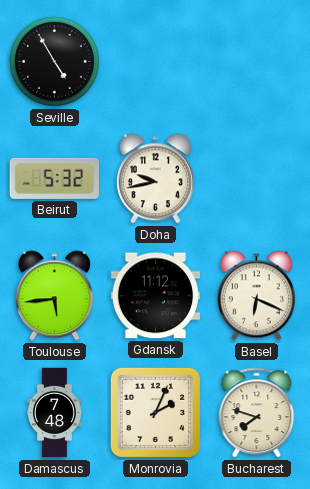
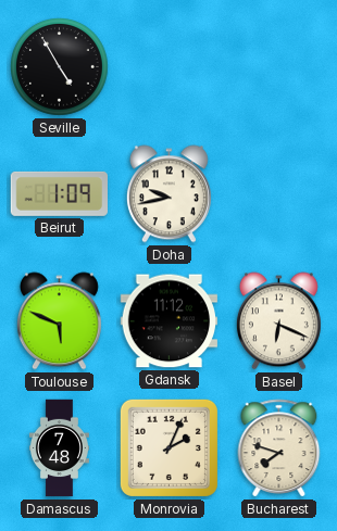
Beirut: 5:32 -> 1:09 (59, 193)
Toulouse: 5:44 -> 5:49 (59, 321)
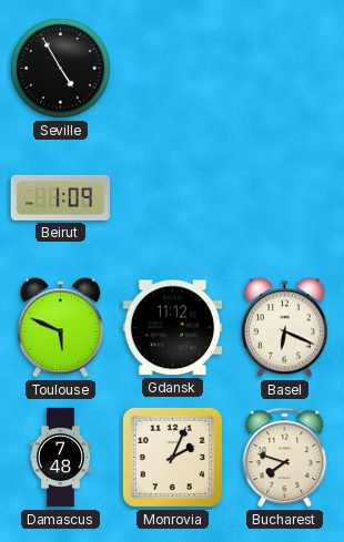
Doha: 9:43 -> none (168, 194)
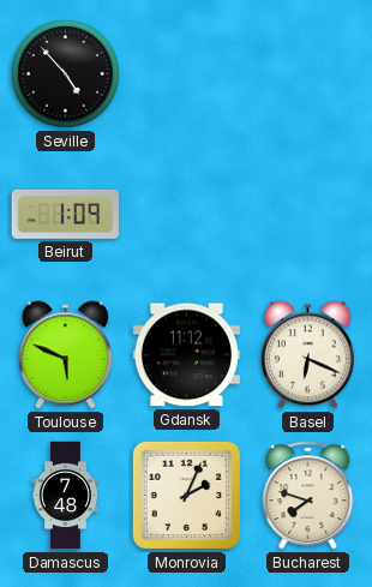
Seville: 4:55 -> 4:53 (66, 74)
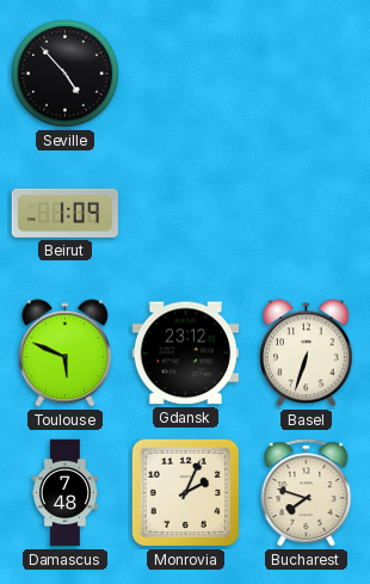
Gdansk: 11:12 -> 23:12 (186, 354)
Basel: 6:19 -> 6:33 (306, 354)
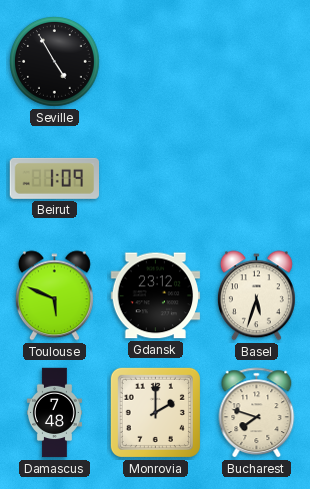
Seville: 4:53 -> 4:55 (55, 62)
Basel: 6:33 -> 5:33 (256, 296)
Monrovia: 2:04 -> 2:00 (155, 412)
